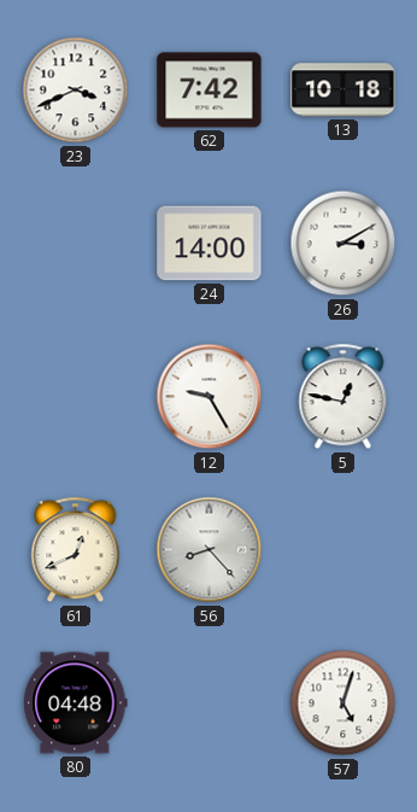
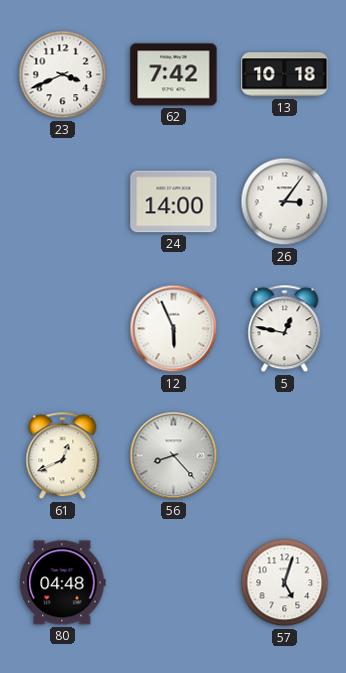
26: 3:10 -> 3:06 (285, 202)
12: 9:25 -> 5:56 (174, 329)
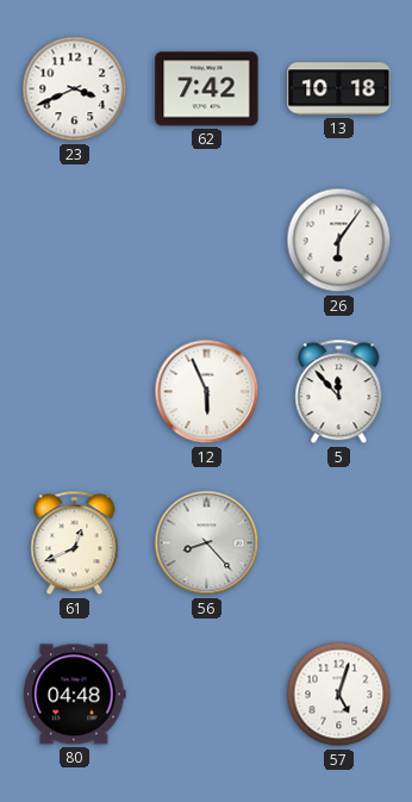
24: 14:00 -> none (174, 202)
26: 3:06 -> 6:06 (339, 241)
5: 12:47 -> 11:53 (339, 392)
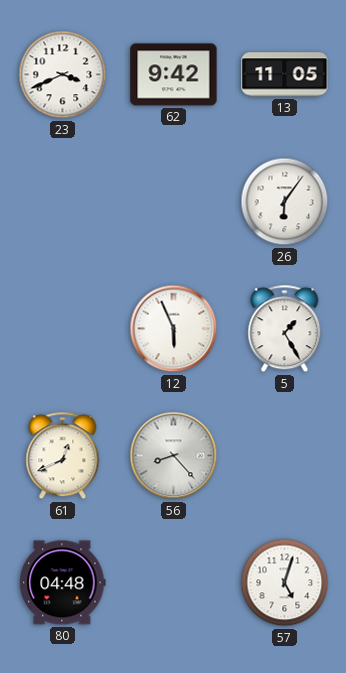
62: 7:42 -> 9:42 (174, 75)
13: 10:18 -> 11:05 (285, 75)
5: 11:53 -> 1:25 (285, 329)
